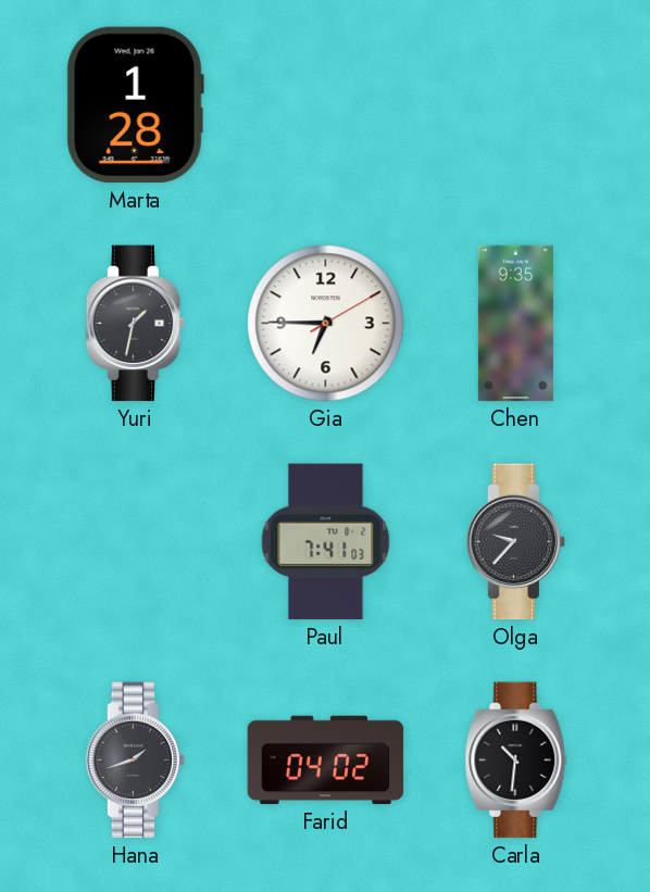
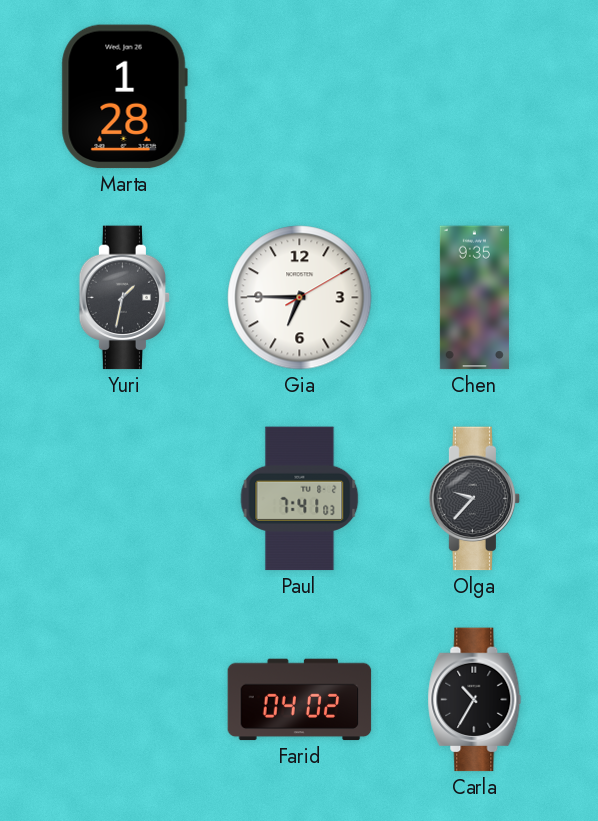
Hana: 1:42 -> none (136, 761)
Carla: 10:31 -> 10:35 (475, 700)
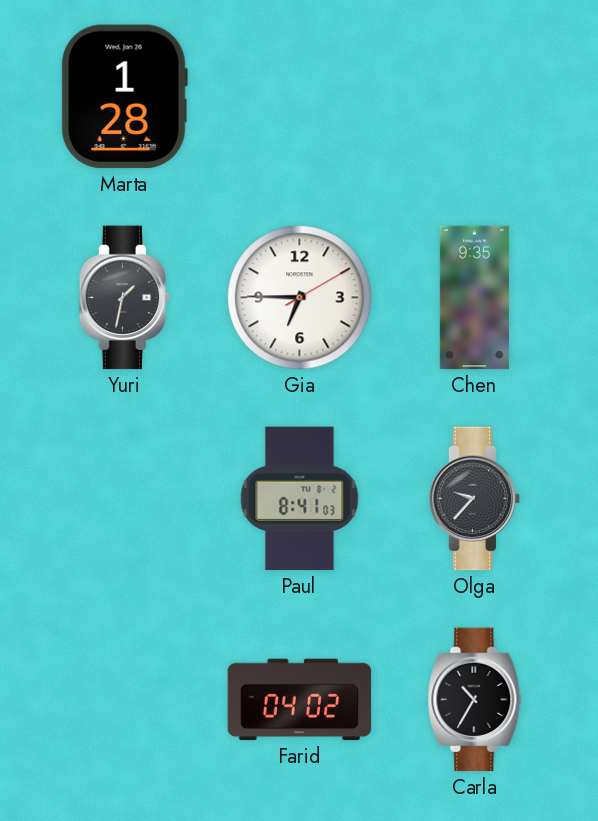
Paul: 7:41 -> 8:41 (300, 499)
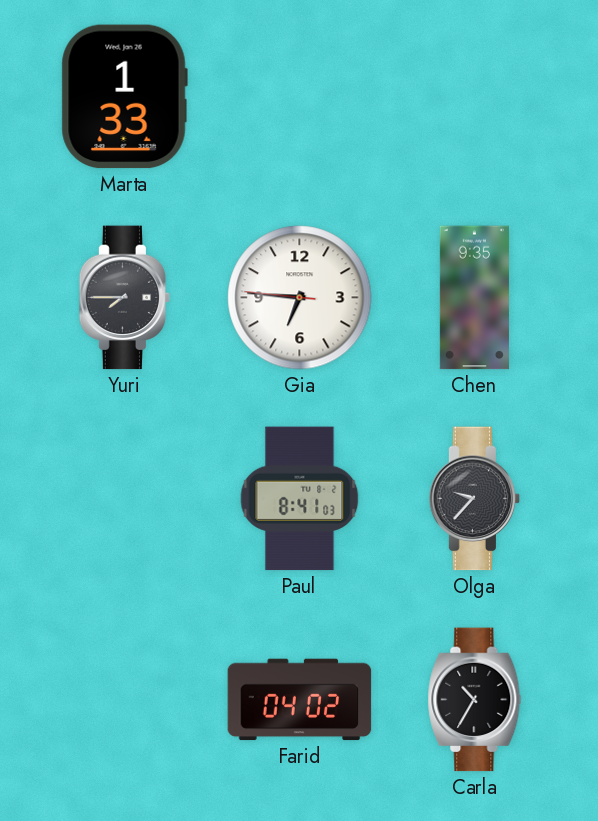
Marta: 1:28 -> 1:33 (124, 97)
Yuri: 1:32 -> 7:45 (125, 298)
Gia: 6:45:10 -> 6:45:46 (300, 298)
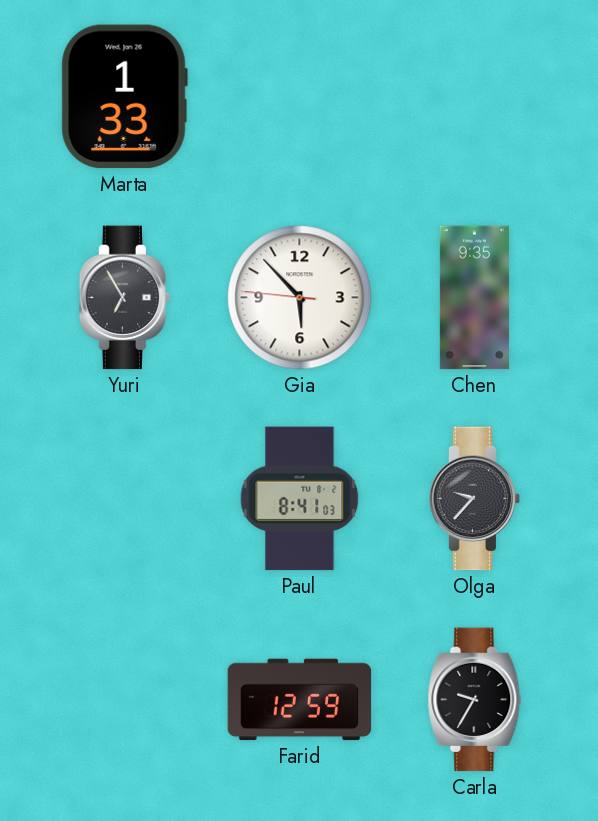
Yuri: 7:45 -> 6:55 (125, 298)
Gia: 6:45 -> 5:52 (300, 298)
Farid: 04:02 -> 12:59 (300, 700)
Carla: 10:35 -> 9:35 (475, 700)
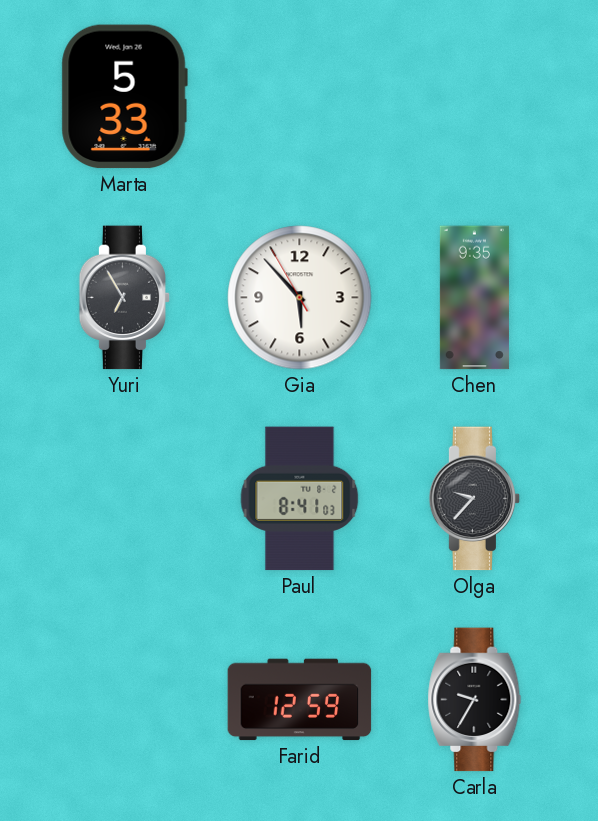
Marta: 1:33 -> 5:33 (124, 97)
Gia: 5:52:46 -> 5:52:55 (300, 298)
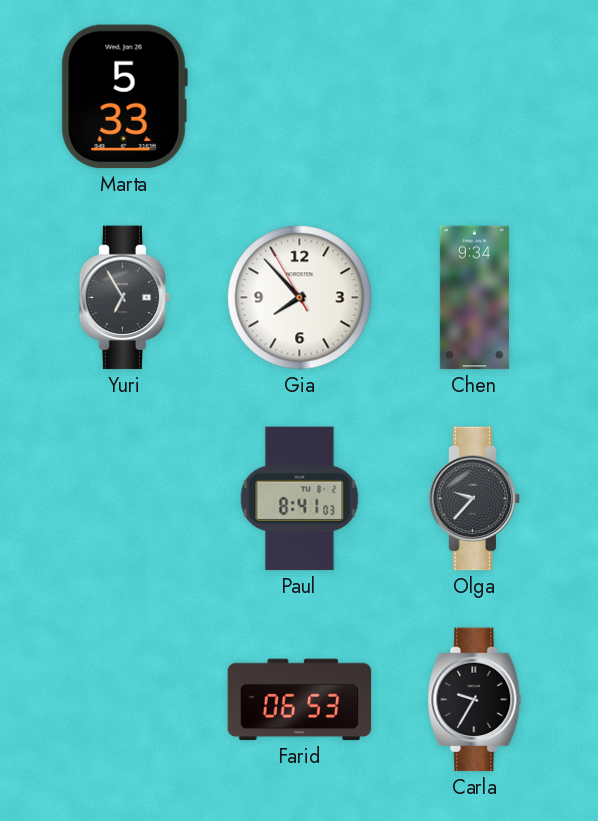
Gia: 5:52 -> 7:52 (300, 298)
Chen: 9:35 -> 9:34 (474, 298)
Farid: 12:59 -> 06:53 (300, 700)
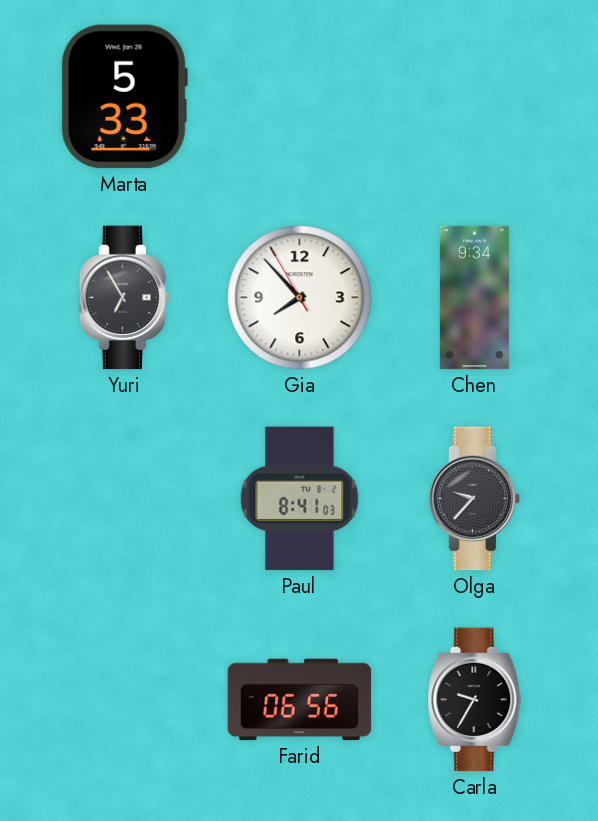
Farid: 06:53 -> 06:56 (300, 700)
